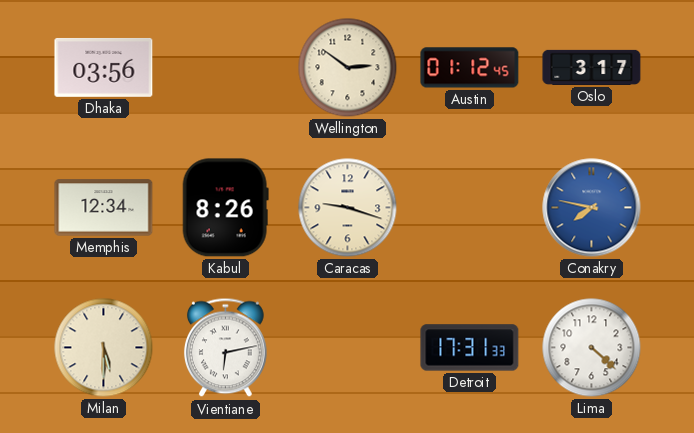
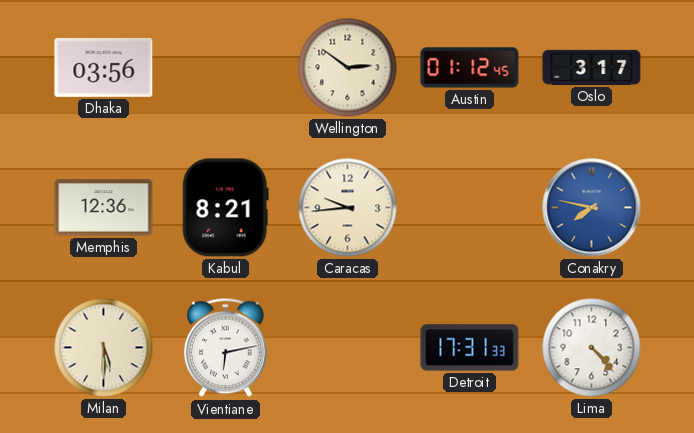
Memphis: 12:34 -> 12:36 (104, 208)
Kabul: 8:26 -> 8:21 (225, 208)
Caracas: 9:18 -> 9:44 (348, 208)
Lima: 4:22 -> 4:23 (592, 348)
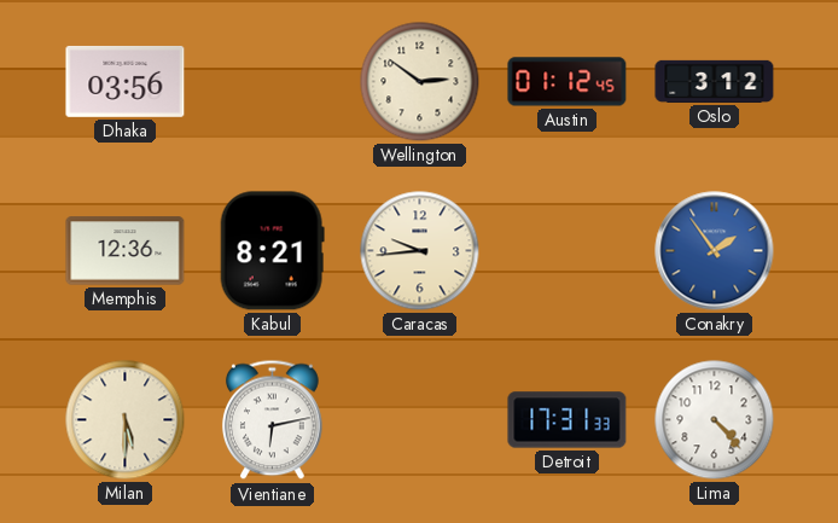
Oslo: 3:17 -> 3:12 (715, 81)
Conakry: 7:47 -> 1:54 (715, 251)
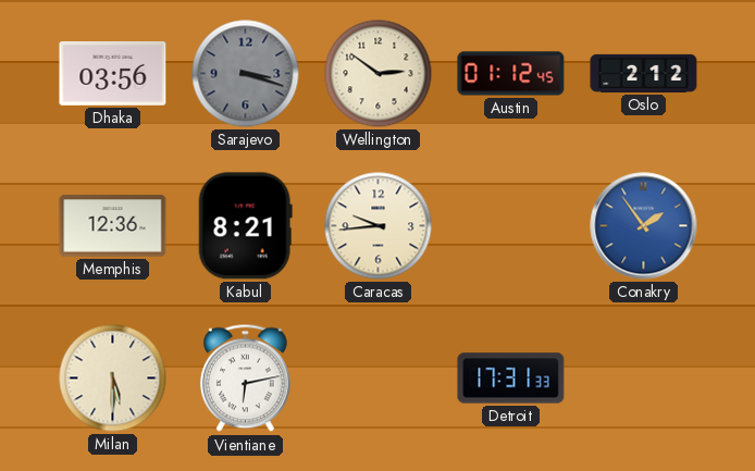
Sarajevo: none -> 3:18 (246, 74)
Oslo: 3:12 -> 2:12 (644, 73)
Lima: 4:23 -> none (715, 420)
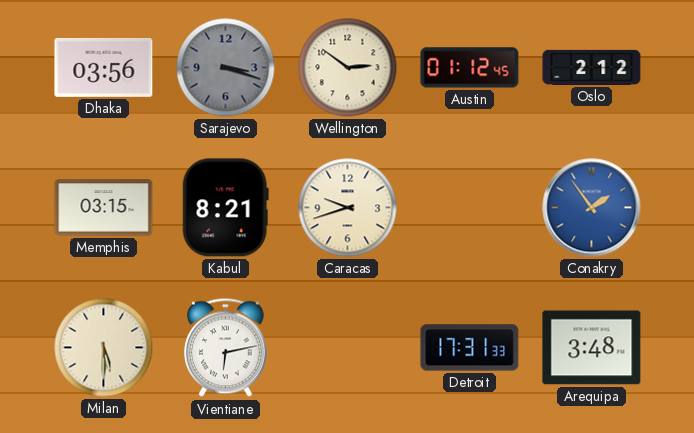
Memphis: 12:36 -> 03:15 (104, 208)
Caracas: 9:44 -> 9:42 (348, 208)
Arequipa: none -> 3:48 (592, 348)
